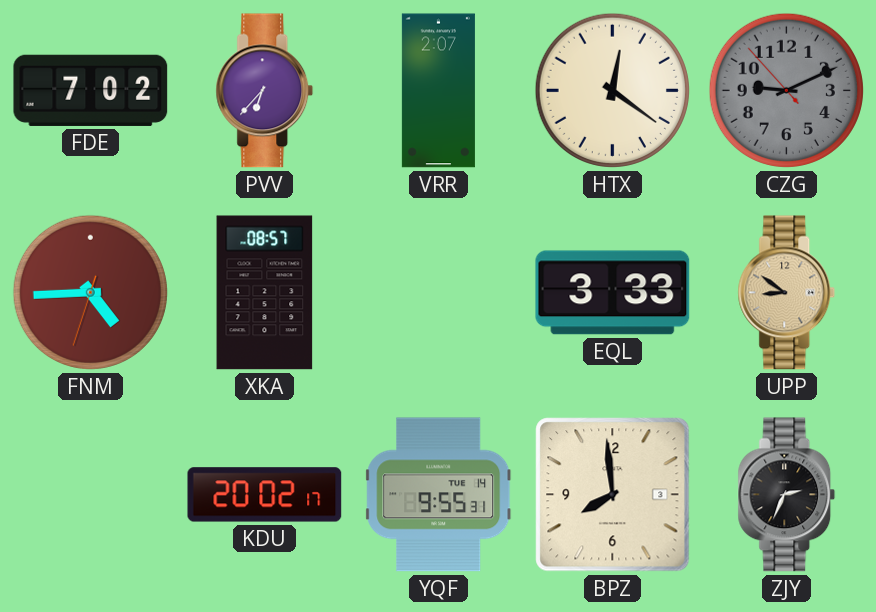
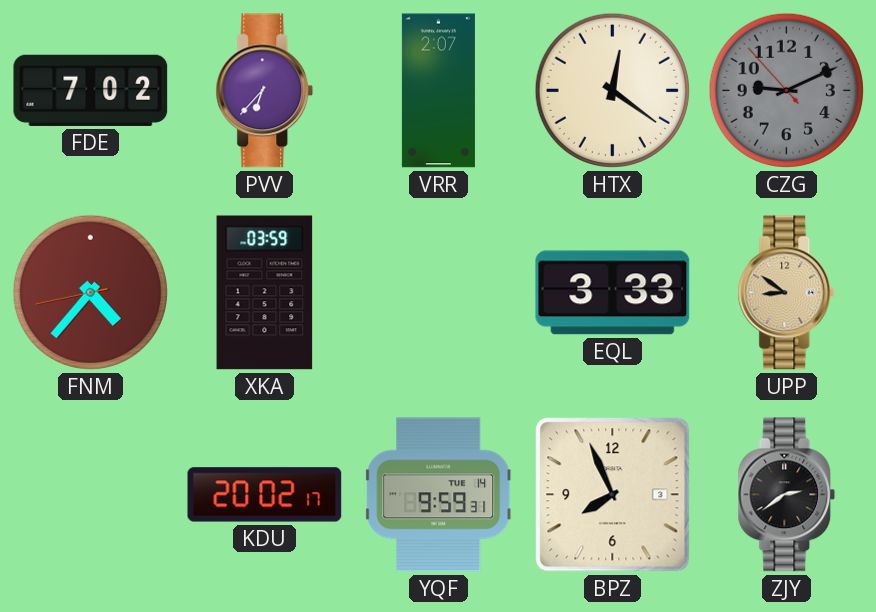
FNM: 4:44 -> 4:36 (90, 292)
XKA: 08:57 -> 03:59 (265, 293)
YQF: 9:55 -> 9:59 (439, 495)
BPZ: 7:59 -> 7:56 (613, 495)
ZJY: 2:34 -> 2:39 (787, 495)
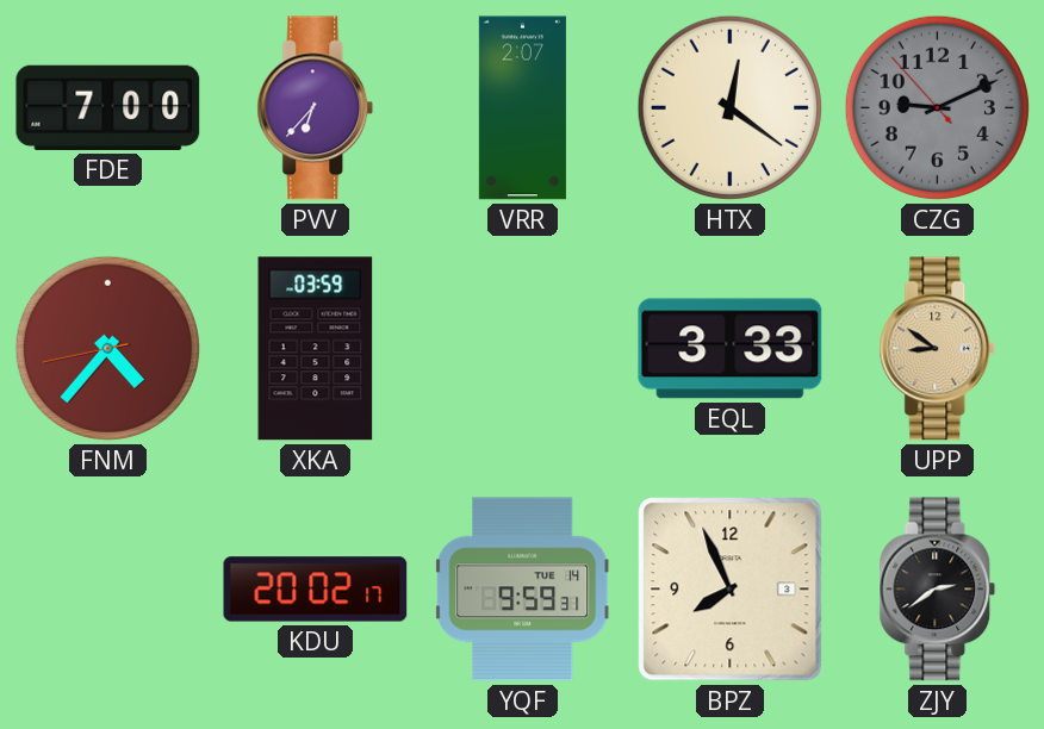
FDE: 7:02 -> 7:00 (108, 107)
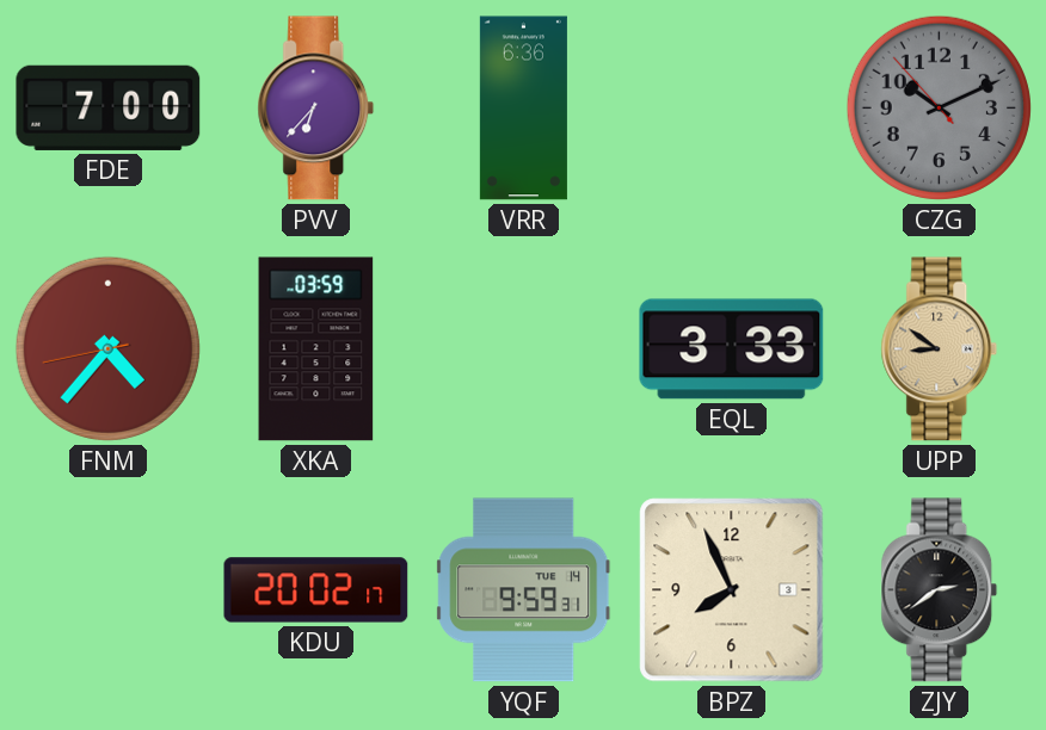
VRR: 2:07 -> 6:36 (523, 109)
HTX: 12:21 -> none (729, 107)
CZG: 9:10 -> 10:10 (939, 107)
